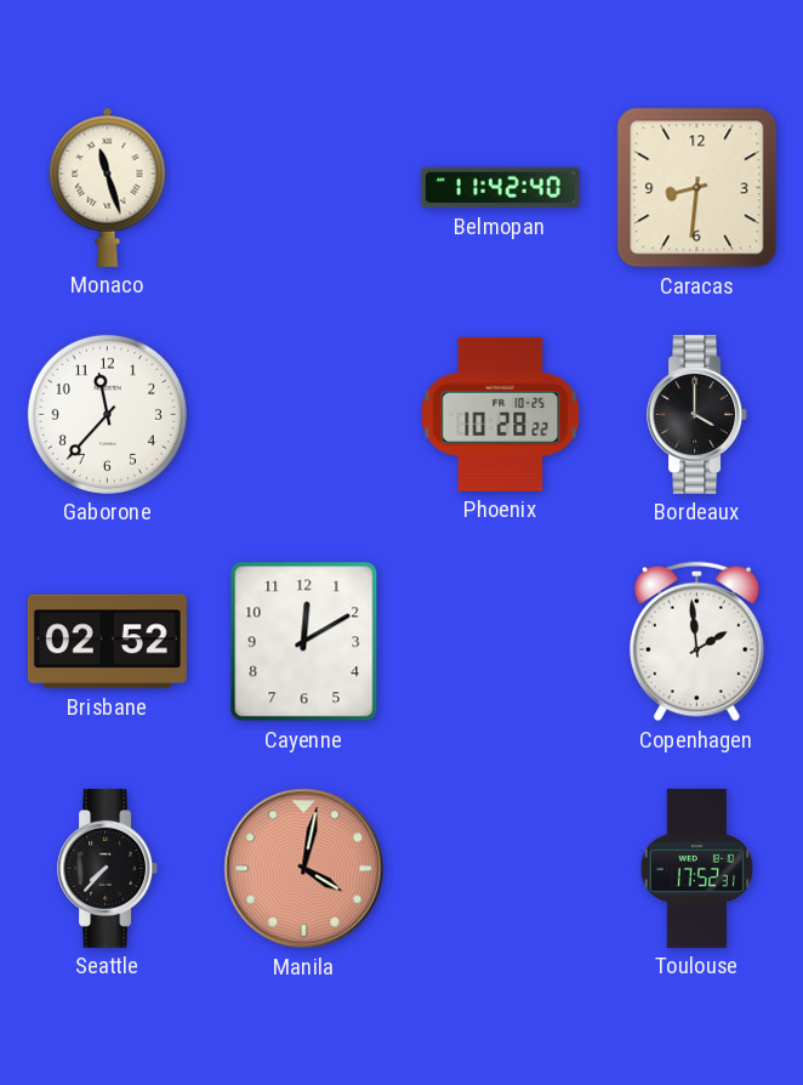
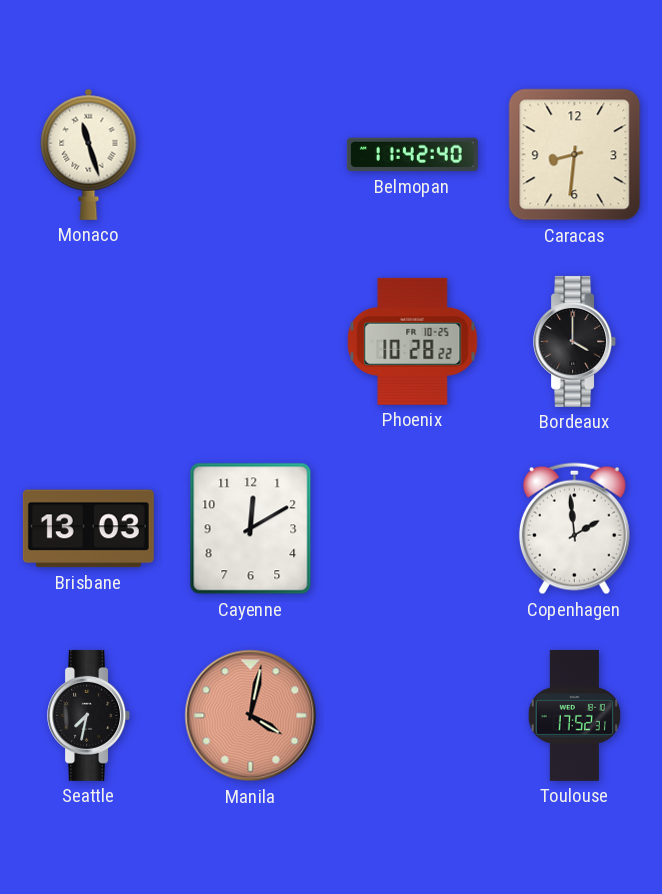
Gaborone: 11:37 -> none (107, 414)
Brisbane: 02:52 -> 13:03 (88, 529)
Seattle: 7:37 -> 7:32 (89, 715)
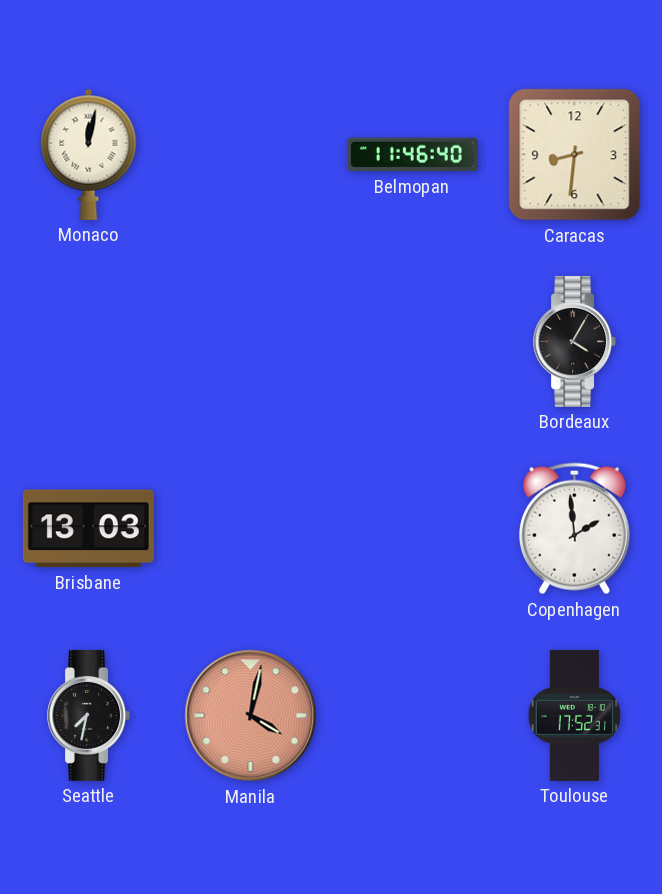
Monaco: 11:27 -> 12:02 (89, 154)
Belmopan: 11:42 -> 11:46 (412, 155)
Phoenix: 10:28 -> none (413, 341)
Bordeaux: 4:00 -> 4:05 (575, 341)
Cayenne: 12:10 -> none (251, 529)
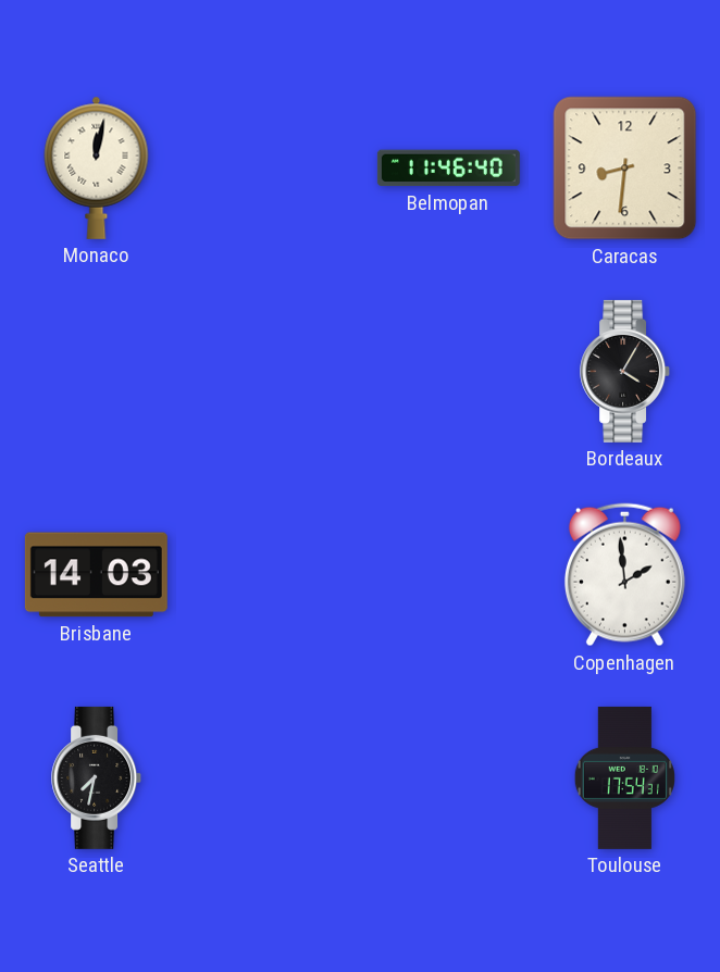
Brisbane: 13:03 -> 14:03 (96, 575)
Manila: 4:02 -> none (251, 716)
Toulouse: 17:52 -> 17:54 (624, 777)
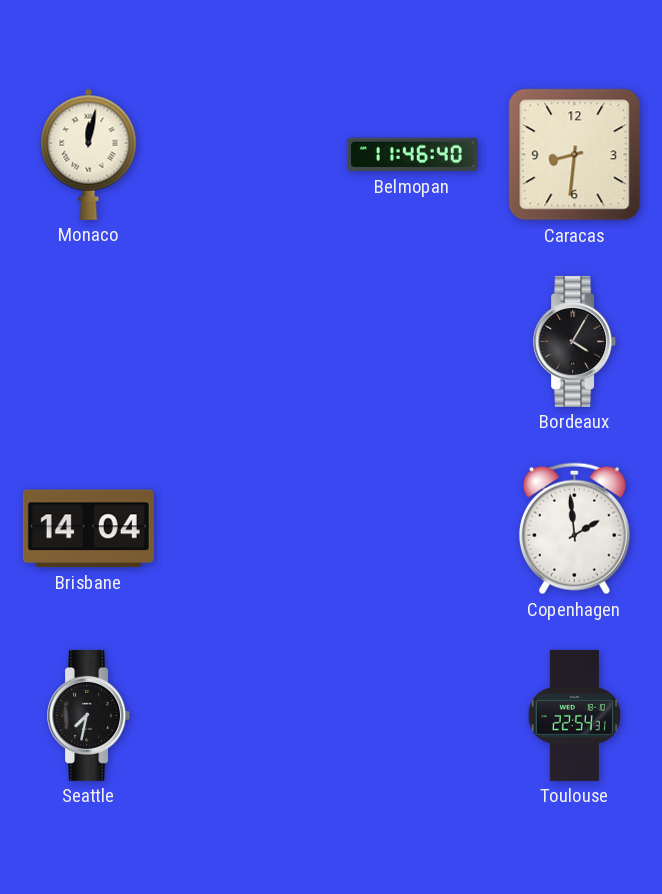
Brisbane: 14:03 -> 14:04 (88, 529)
Toulouse: 17:54 -> 22:54 (574, 715)
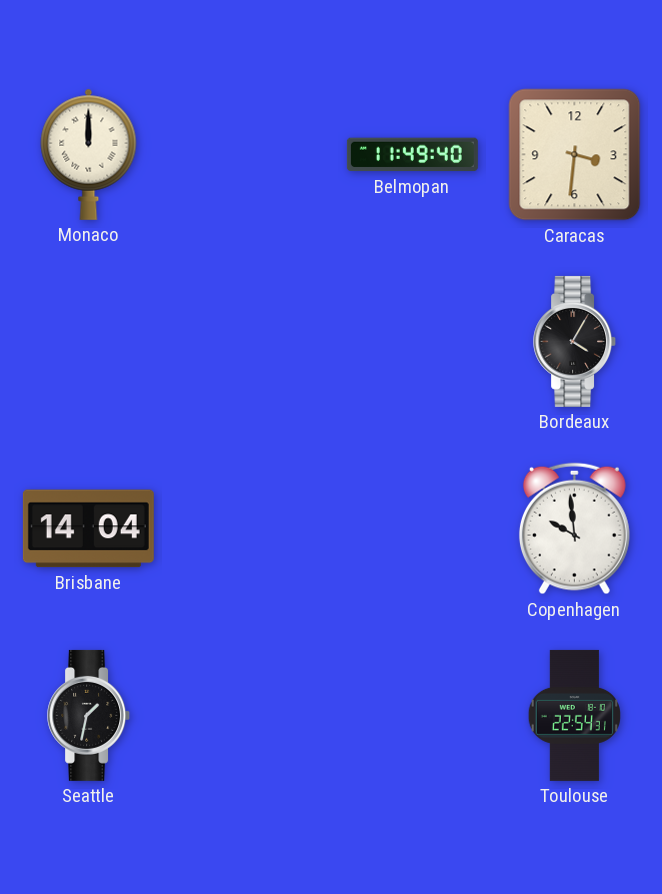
Monaco: 12:02 -> 12:00 (89, 154)
Belmopan: 11:46 -> 11:49 (412, 155)
Caracas: 8:31 -> 3:31 (575, 155)
Copenhagen: 1:59 -> 9:59 (574, 529)
Seattle: 7:32 -> 1:32 (89, 715)
